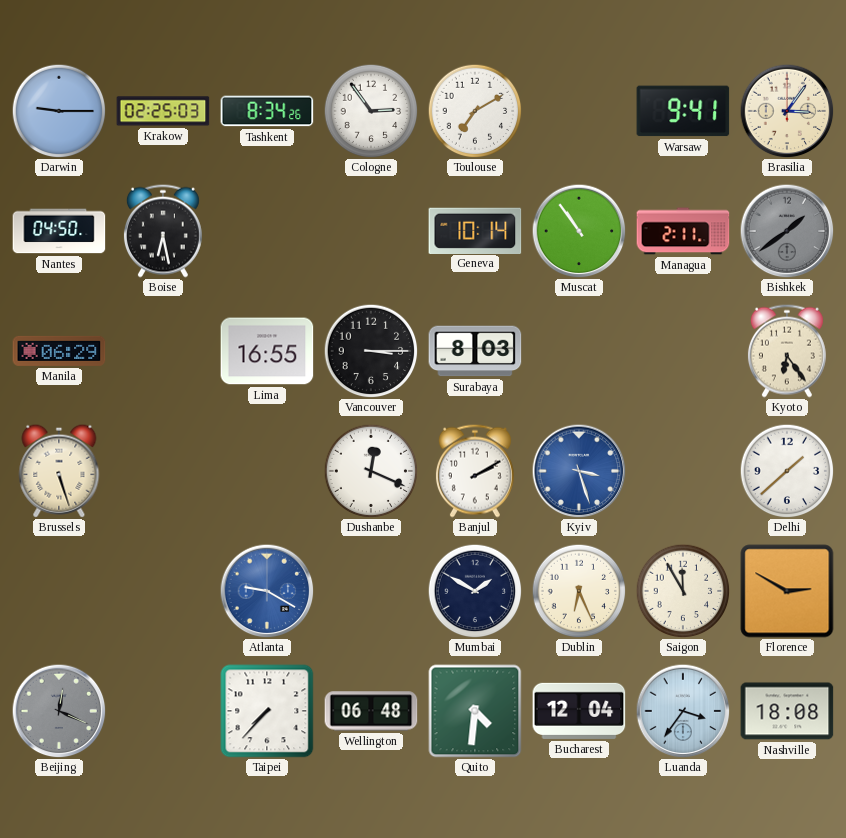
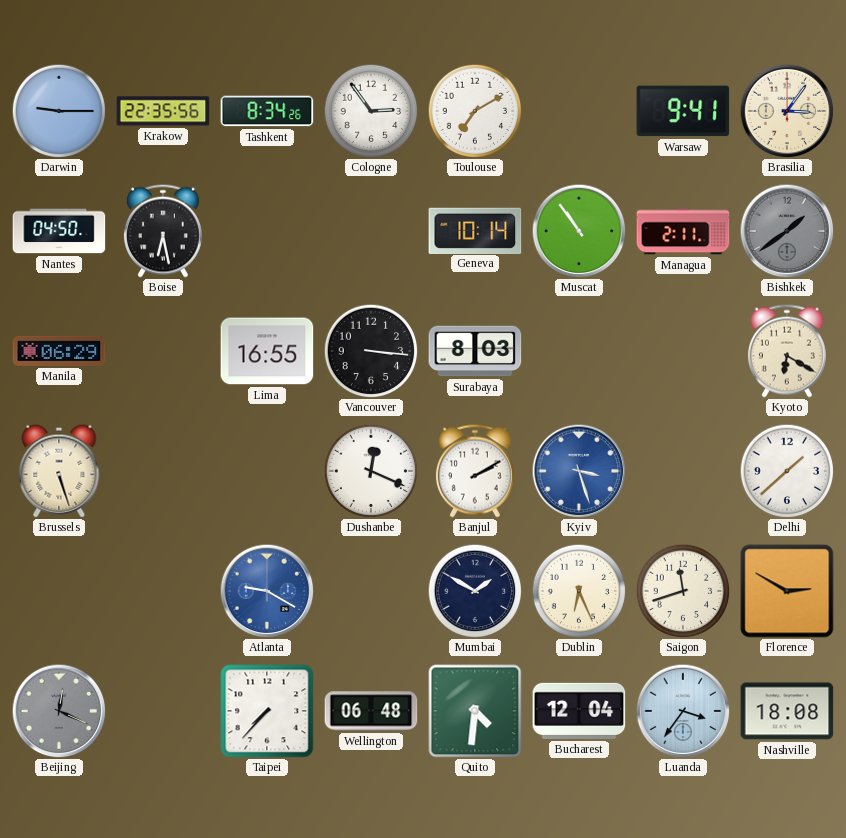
Krakow: 02:25 -> 22:35 (163, 111)
Vancouver: 3:15 -> 3:16 (371, 351)
Kyoto: 6:24 -> 6:20 (787, 351)
Saigon: 11:55 -> 11:42 (683, 591)
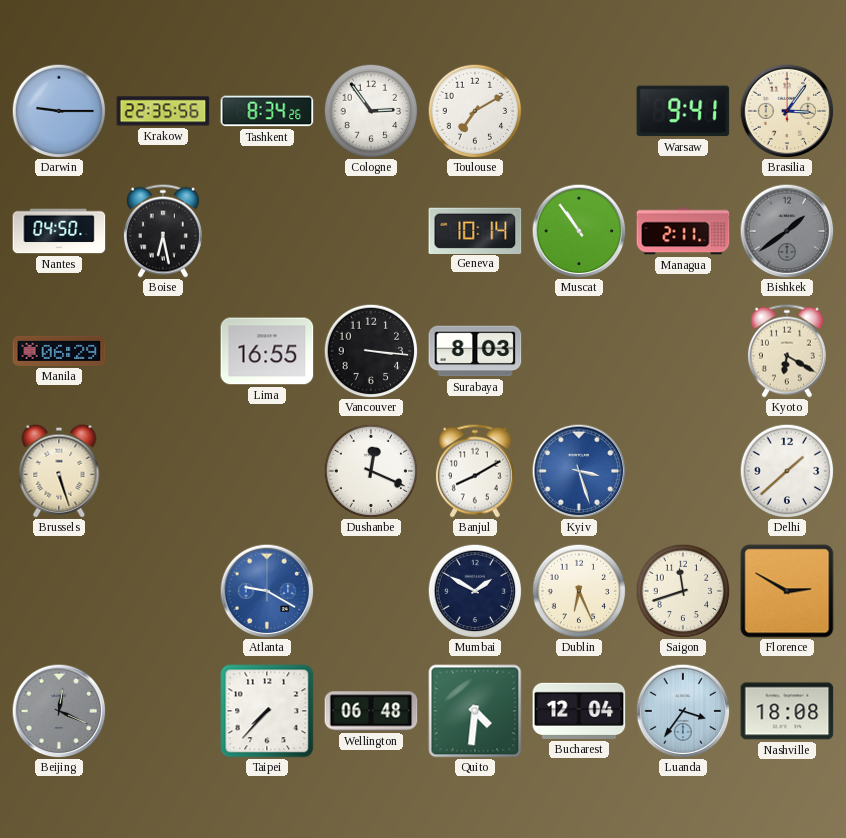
Banjul: 2:10 -> 8:10 (475, 471)
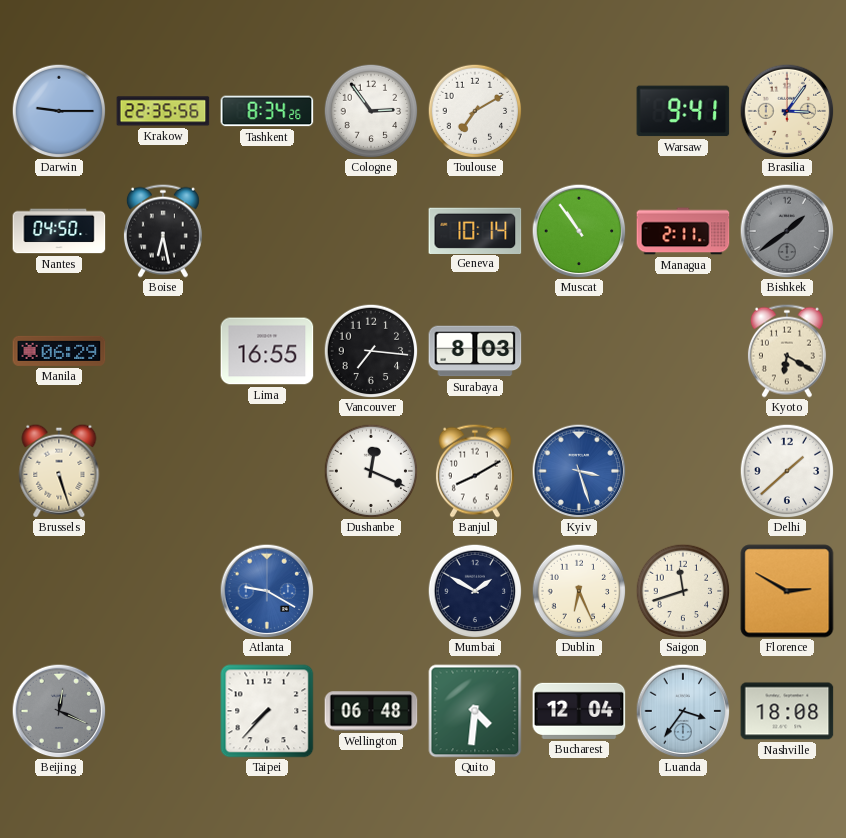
Vancouver: 3:16 -> 7:16 (371, 351)
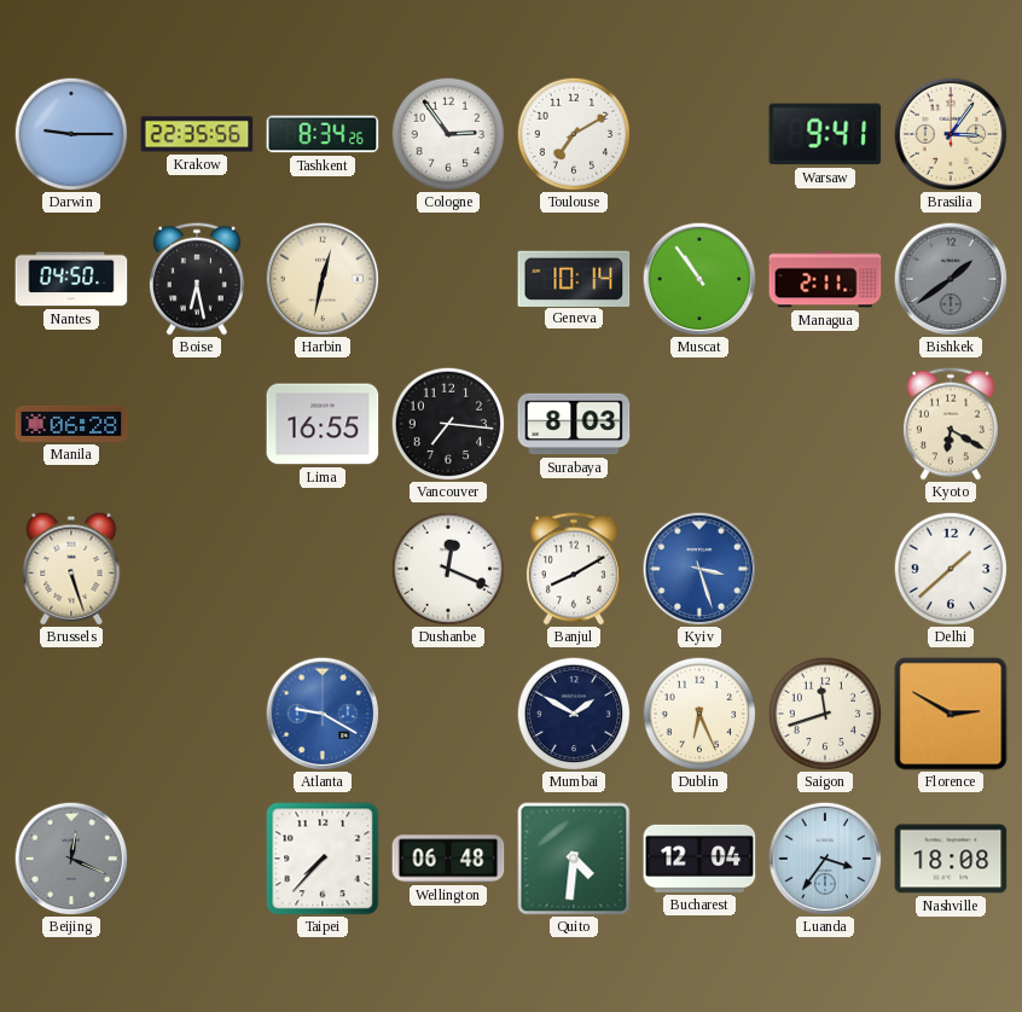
Harbin: none -> 12:32 (323, 279)
Manila: 06:29 -> 06:28 (71, 424)
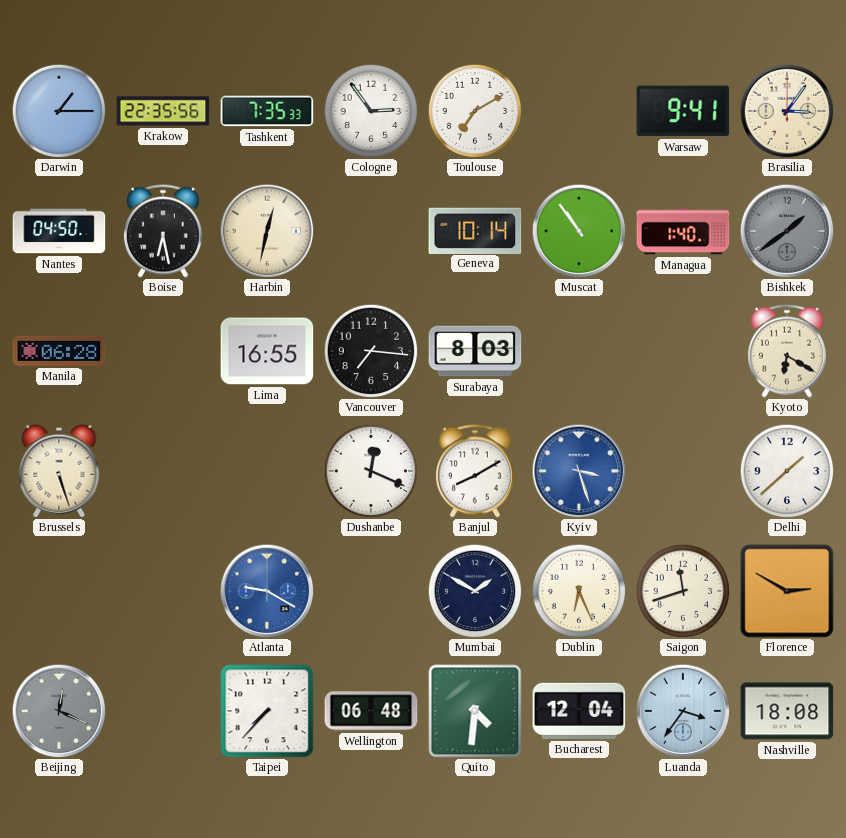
Darwin: 9:15 -> 1:15 (59, 111)
Tashkent: 8:34 -> 7:35 (267, 111)
Managua: 2:11 -> 1:40 (683, 231)
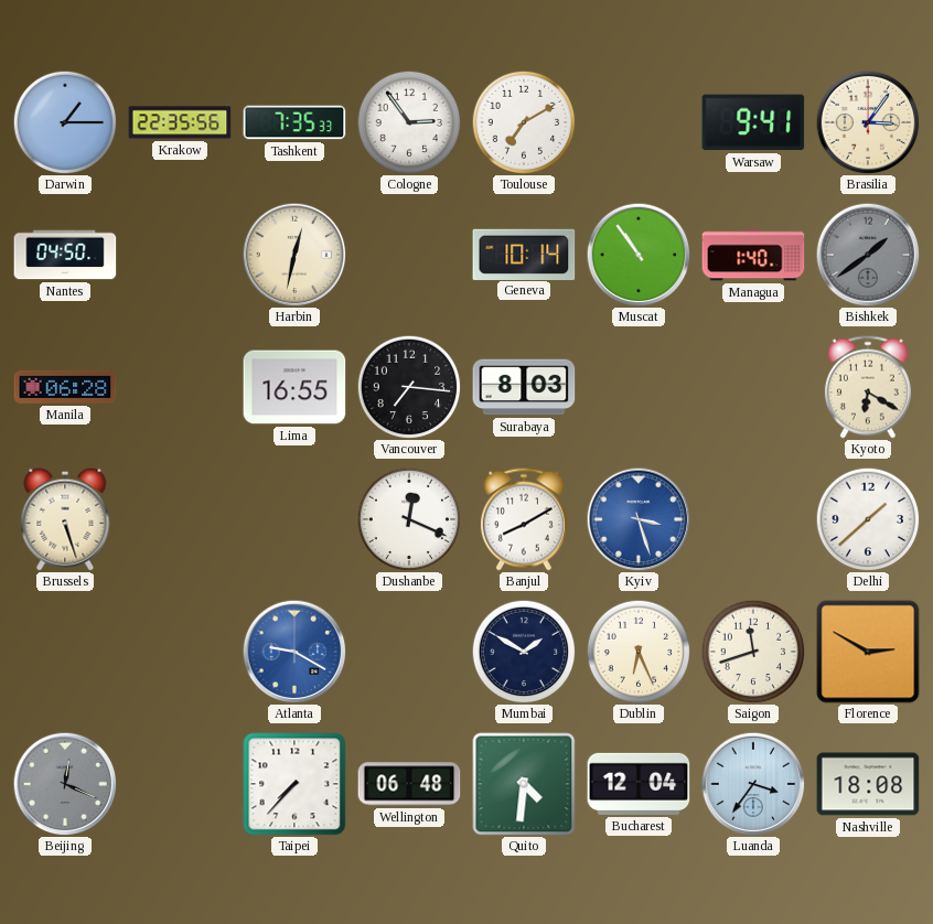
Boise: 6:28 -> none (163, 231)
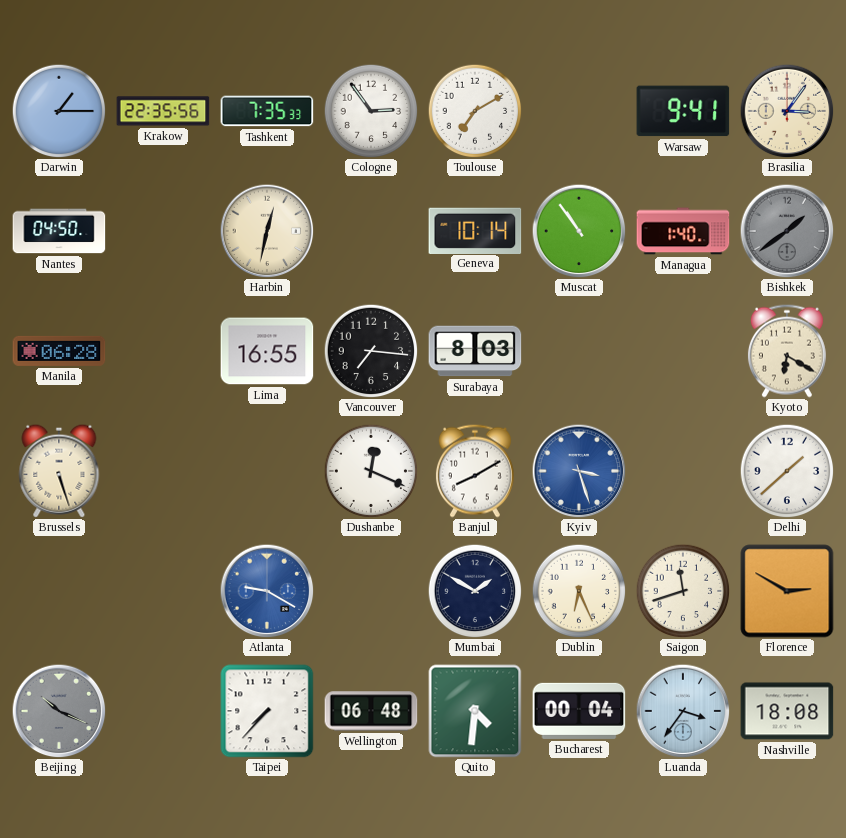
Beijing: 12:19 -> 10:19 (59, 711)
Bucharest: 12:04 -> 00:04 (579, 711)
